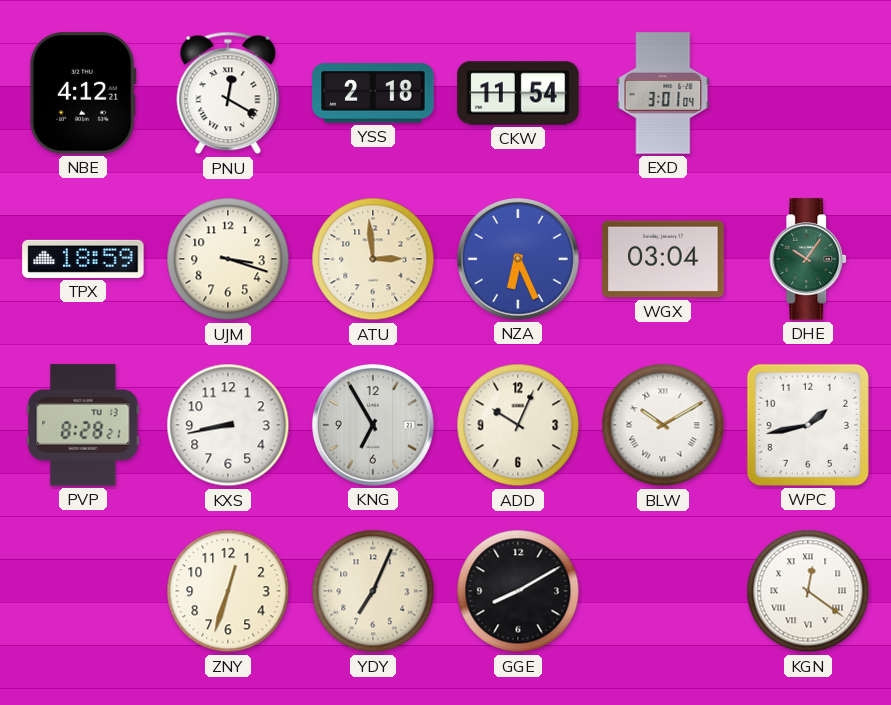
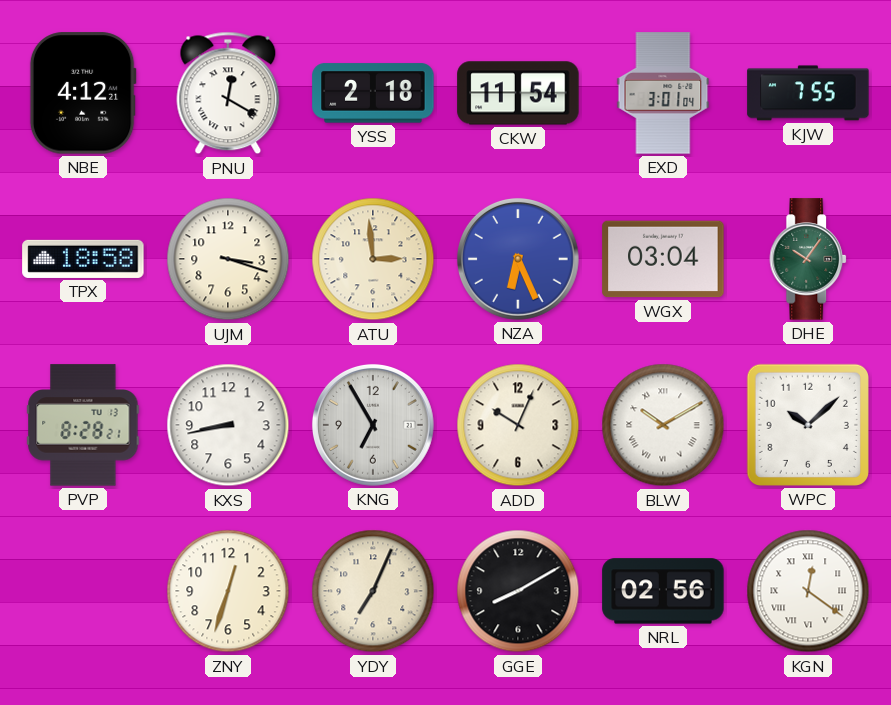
KJW: none -> 7:55 (808, 93)
TPX: 18:59 -> 18:58 (83, 259)
WPC: 1:43 -> 10:08 (808, 425)
NRL: none -> 02:56 (663, 591)
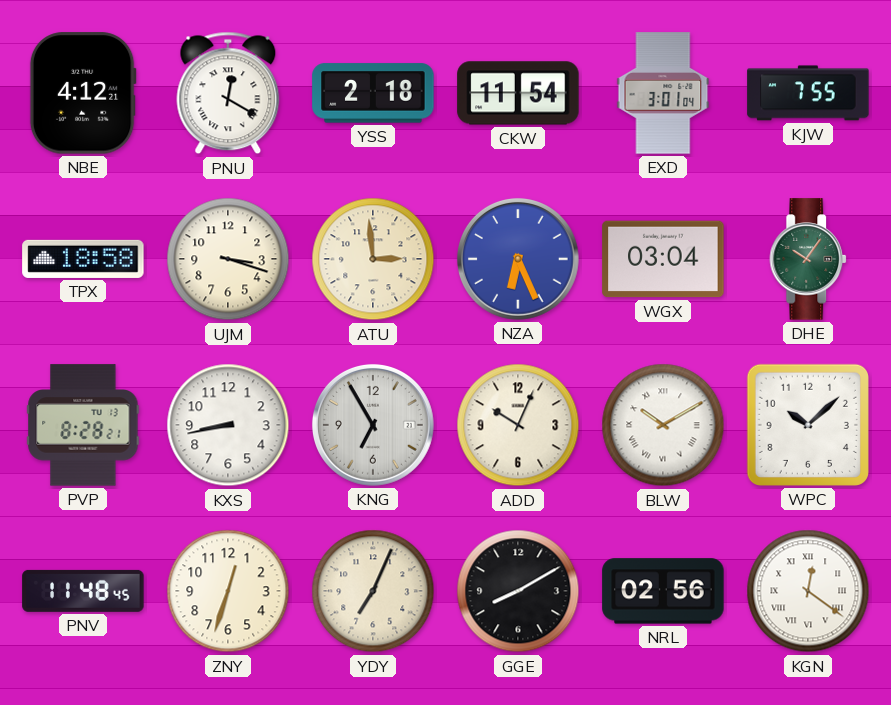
PNV: none -> 11:48 (83, 591)
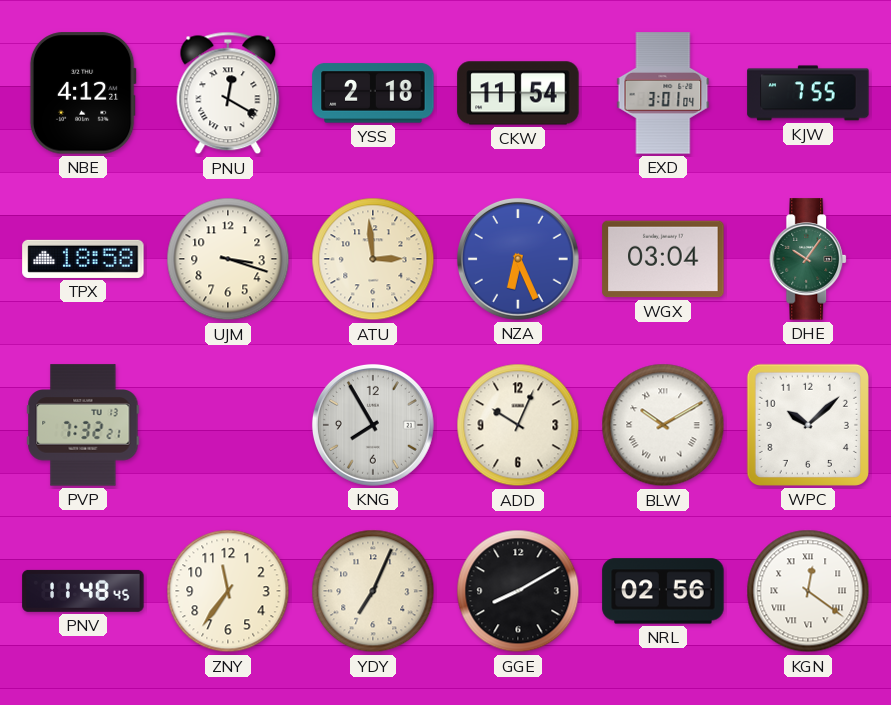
PVP: 8:28 -> 7:32 (83, 425)
KXS: 8:43 -> none (228, 425)
KNG: 6:55 -> 7:55 (373, 425)
ZNY: 12:33 -> 11:36 (228, 591)
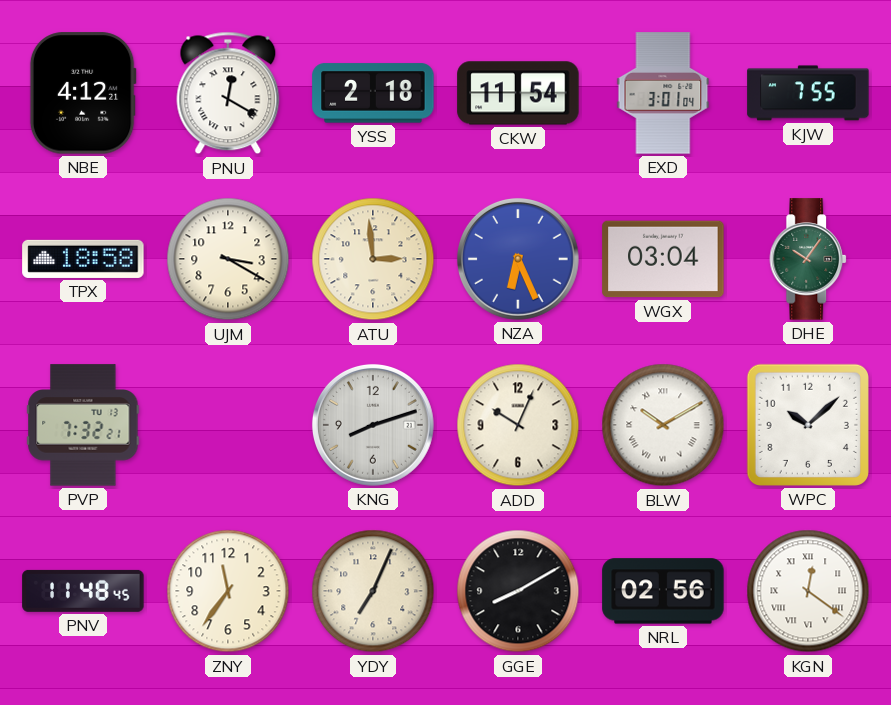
UJM: 3:18 -> 3:20 (228, 259)
KNG: 7:55 -> 8:12 (373, 425)
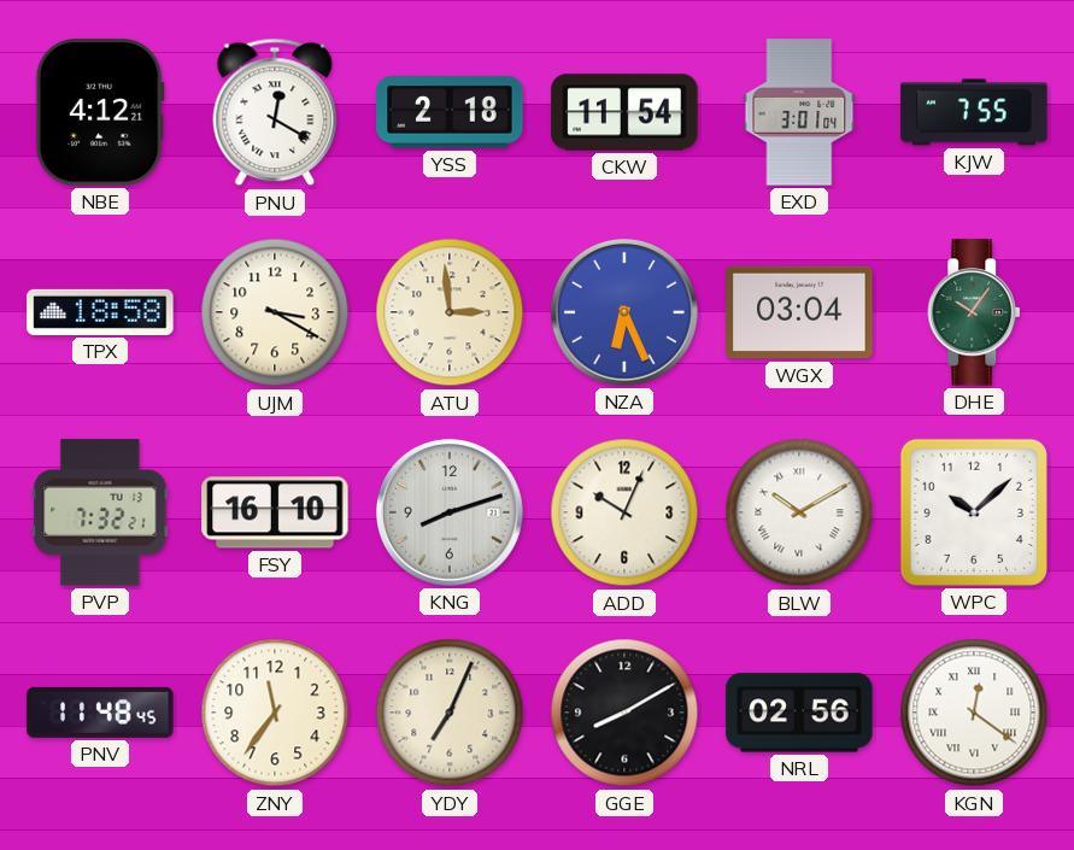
FSY: none -> 16:10 (275, 512)
